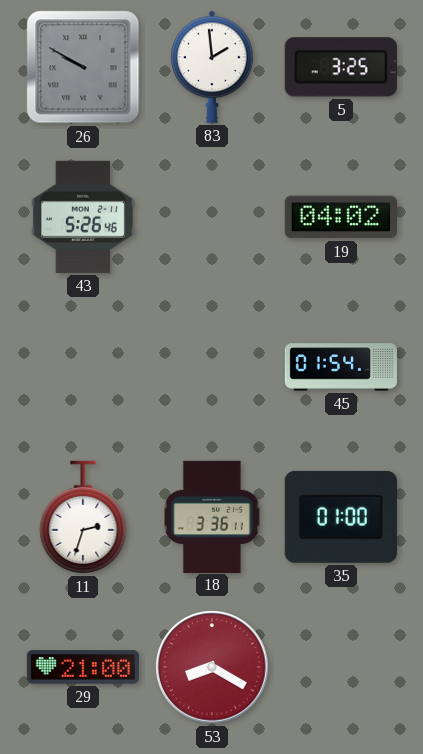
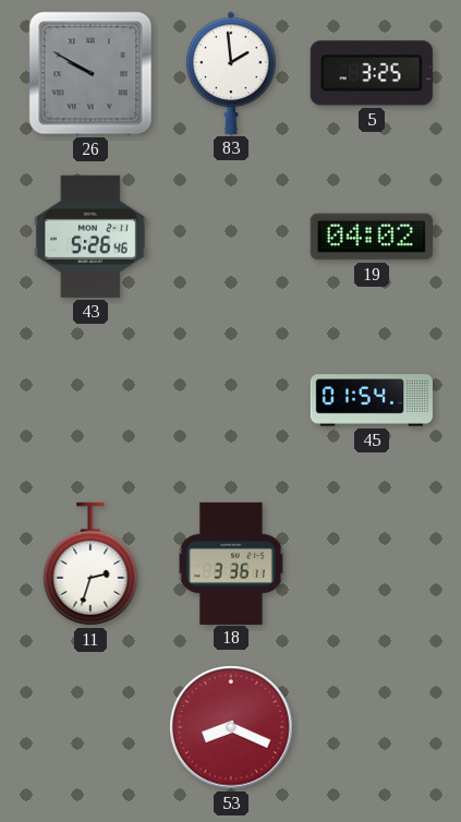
35: 01:00 -> none (341, 517)
29: 21:00 -> none (83, 667)
53: 8:20 -> 8:19 (231, 727)
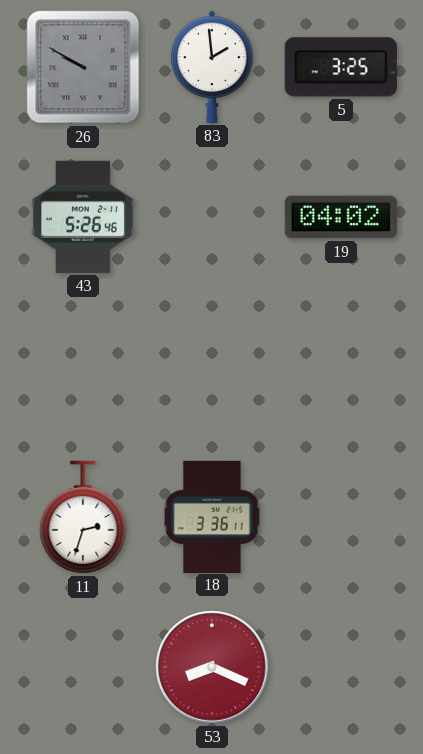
45: 01:54 -> none (371, 400)
